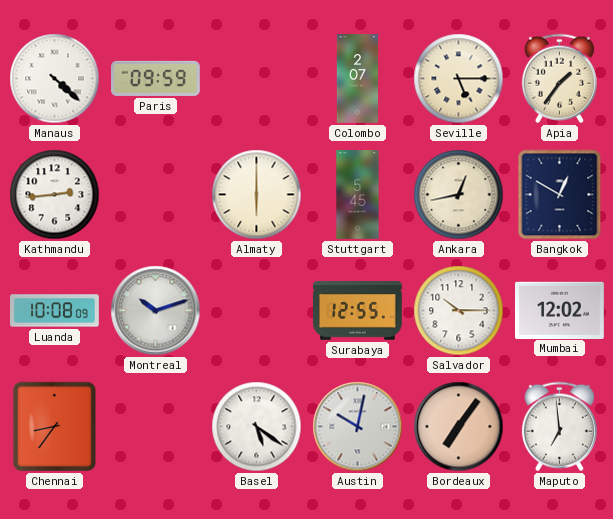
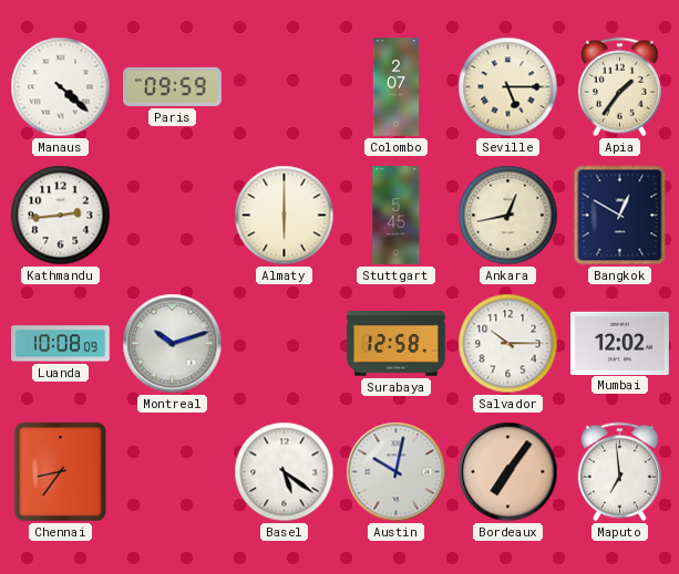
Surabaya: 12:55 -> 12:58 (397, 344)
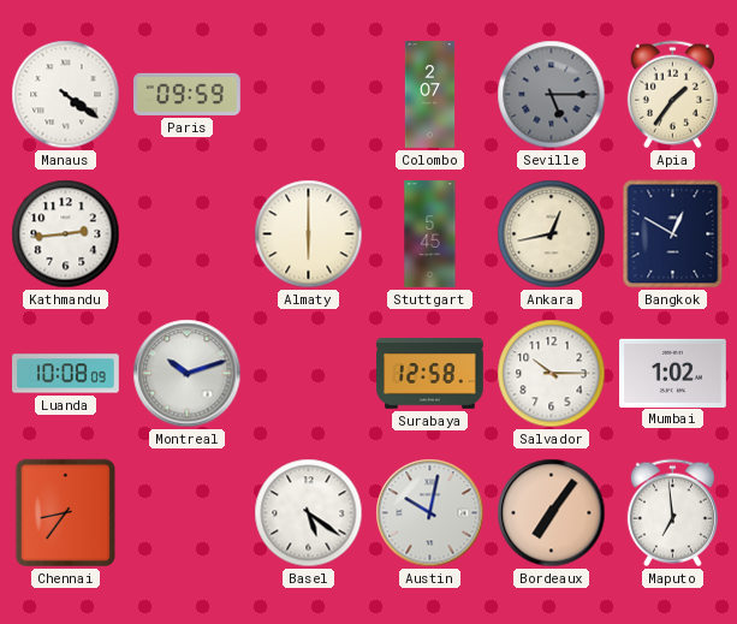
Manaus: 4:22 -> 4:21 (66, 95)
Seville dial: cream -> grey (552, 95)
Mumbai: 12:02 -> 1:02 (673, 373)
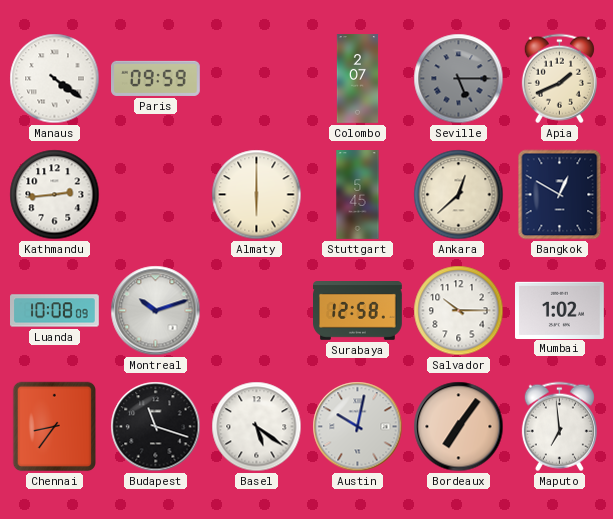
Apia: 1:36 -> 1:41 (559, 79)
Ankara: 12:43 -> 12:38 (459, 195)
Budapest: none -> 11:18 (156, 427)
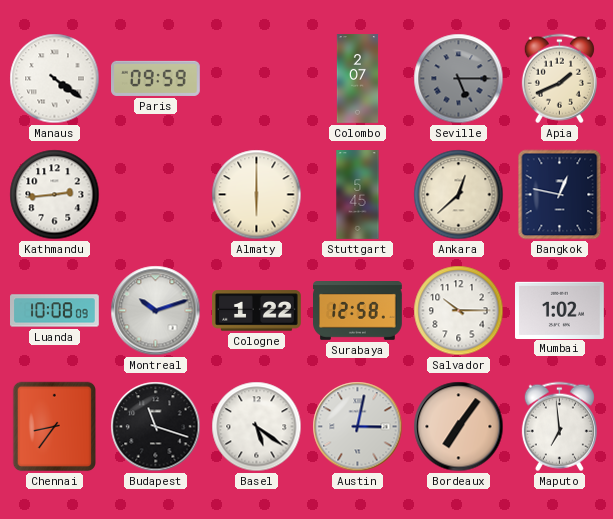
Bangkok: 12:50 -> 12:47 (560, 195)
Cologne: none -> 1:22 (257, 311)
Austin: 10:02 -> 3:02 (358, 427)
